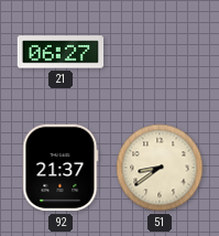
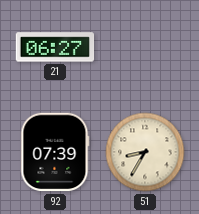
92: 21:37 -> 07:39 (55, 152)
51: 8:39 -> 8:35 (145, 152)
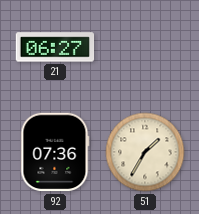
92: 07:39 -> 07:36 (55, 152)
51: 8:35 -> 1:35 (145, 152)
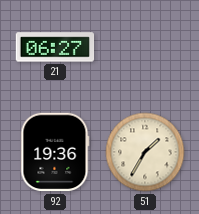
92: 07:36 -> 19:36 (55, 152)
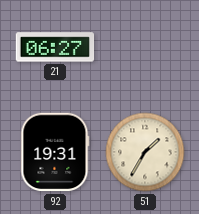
92: 19:36 -> 19:31 (55, 152)
